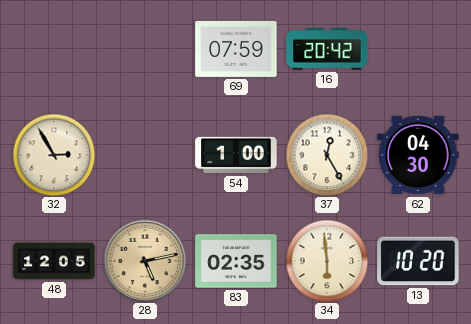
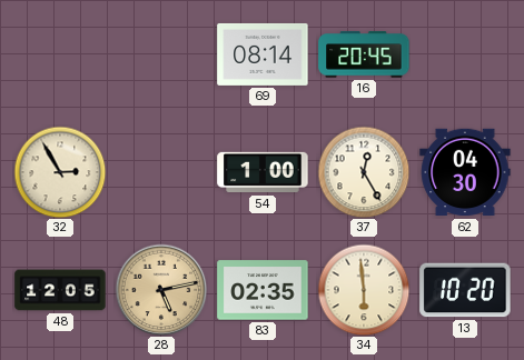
69: 07:59 -> 08:14 (263, 54)
16: 20:42 -> 20:45 (364, 54)
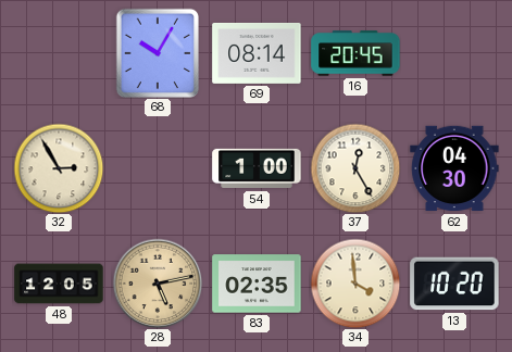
68: none -> 10:05 (157, 53)
34: 5:59 -> 3:59 (355, 284)
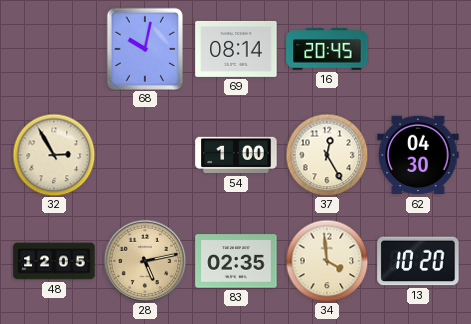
68: 10:05 -> 10:02 (144, 49)
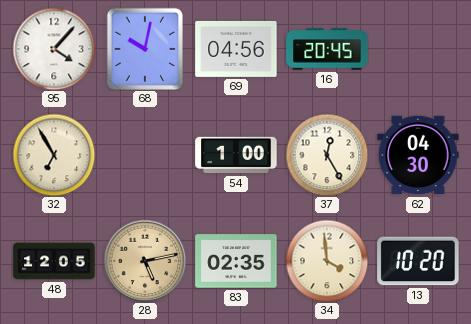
95: none -> 4:07 (54, 49)
69: 08:14 -> 04:56 (236, 49)
32: 2:55 -> 6:55 (54, 155)
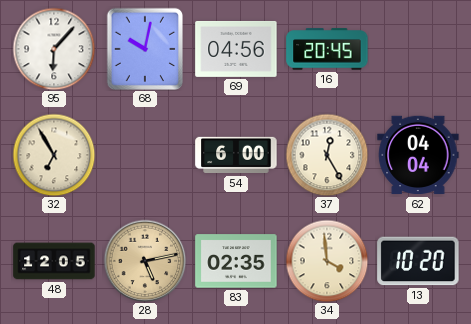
95: 4:07 -> 6:07 (54, 49)
54: 1:00 -> 6:00 (236, 155)
62: 04:30 -> 04:04 (418, 155)
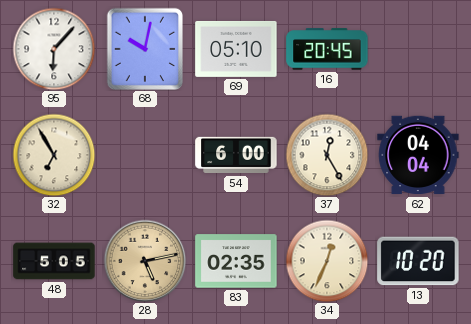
69: 04:56 -> 05:10 (236, 49)
48: 12:05 -> 5:05 (54, 261)
34: 3:59 -> 12:34 (327, 261)
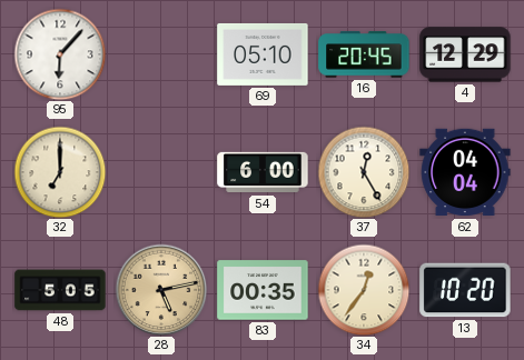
68: 10:02 -> none (144, 49)
4: none -> 12:29 (465, 54)
32: 6:55 -> 7:00 (60, 172)
83: 02:35 -> 00:35 (263, 290)
34: 12:34 -> 12:36 (364, 290)
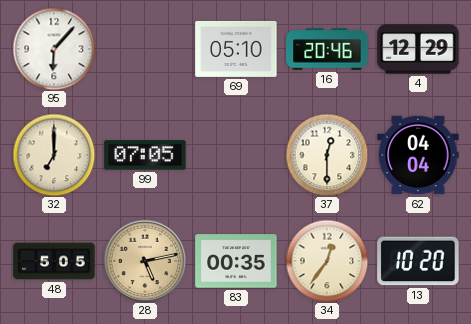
16: 20:45 -> 20:46 (327, 49)
99: none -> 07:05 (145, 155)
54: 6:00 -> none (263, 172)
37: 12:25 -> 12:30 (327, 155)
